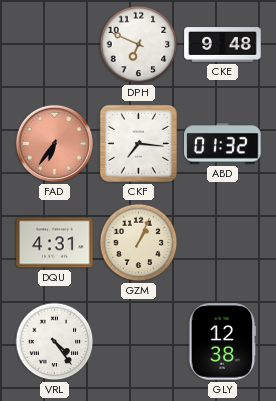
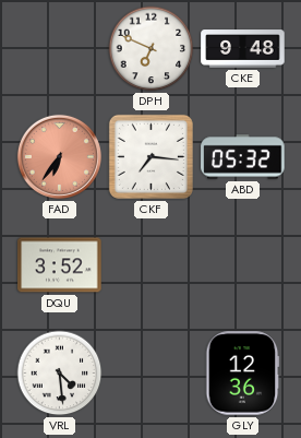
ABD: 01:32 -> 05:32 (243, 157)
DQU: 4:31 -> 3:52 (60, 265)
GZM: 1:04 -> none (139, 243)
VRL: 4:24 -> 4:29 (60, 374)
GLY: 12:38 -> 12:36 (242, 374)
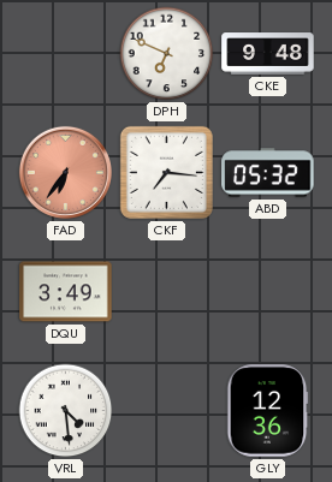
DQU: 3:52 -> 3:49 (66, 292)
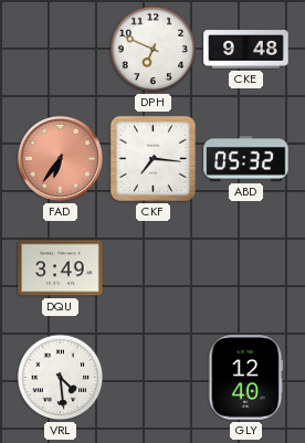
GLY: 12:36 -> 12:40 (245, 378)
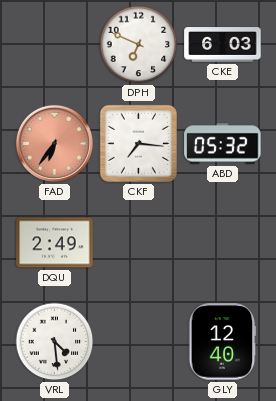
CKE: 9:48 -> 6:03 (223, 45)
DQU: 3:49 -> 2:49 (55, 243)
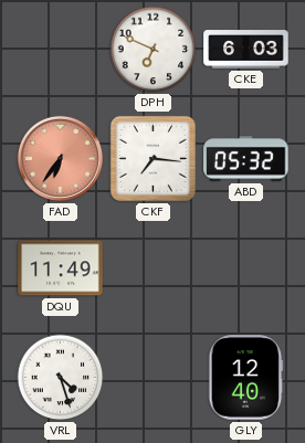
DQU: 2:49 -> 11:49 (61, 268)
VRL: 4:29 -> 4:27 (61, 378)
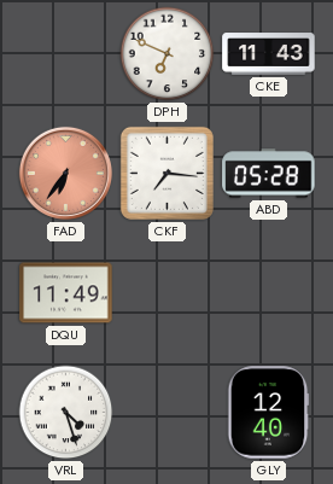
CKE: 6:03 -> 11:43 (269, 54)
ABD: 05:32 -> 05:28 (269, 174)
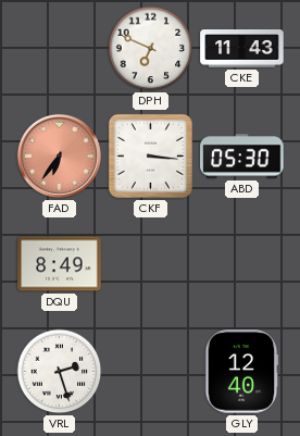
CKF: 7:16 -> 3:16 (150, 155)
ABD: 05:28 -> 05:30 (242, 157)
DQU: 11:49 -> 8:49 (60, 264)
VRL: 4:27 -> 2:27 (60, 372)
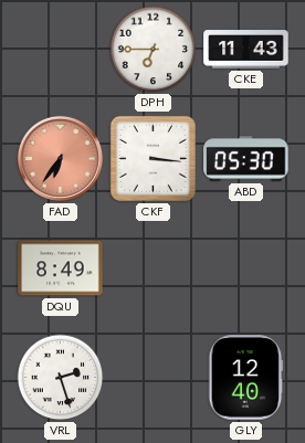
DPH: 6:49 -> 6:45 (154, 50)
